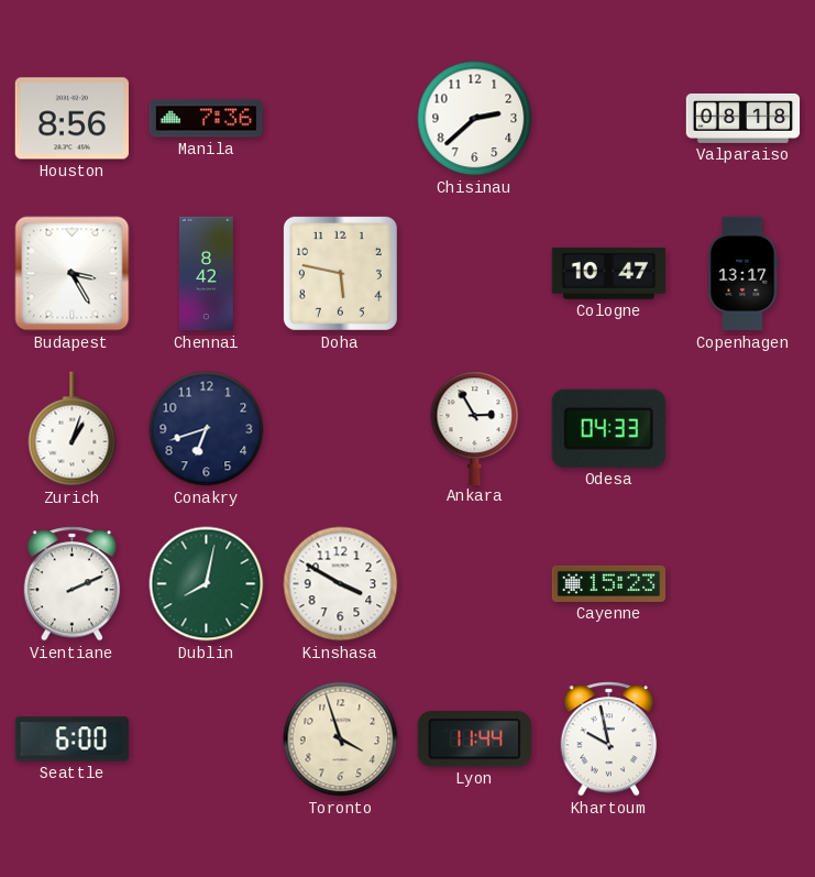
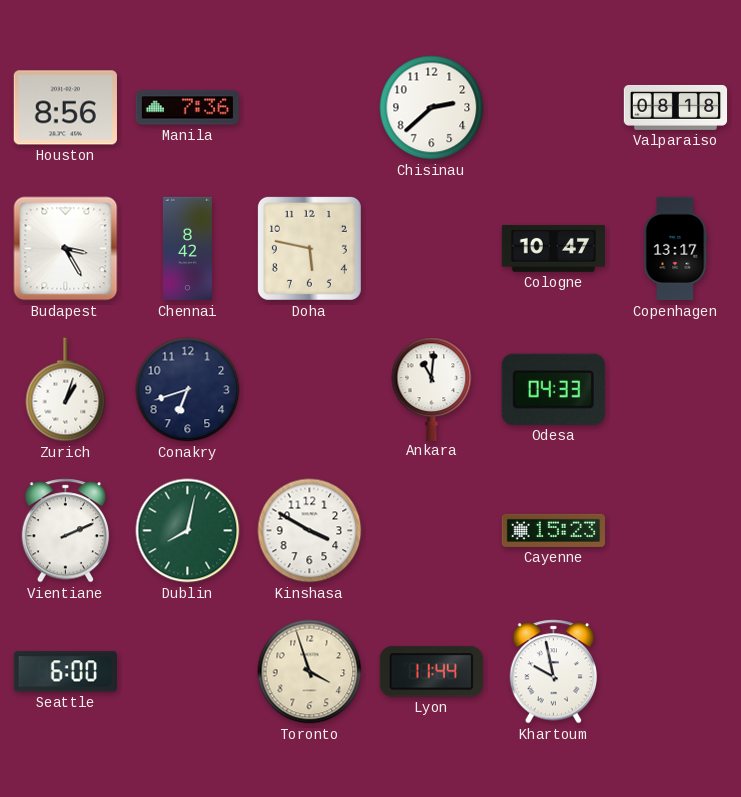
Ankara: 2:55 -> 11:01 (432, 389)
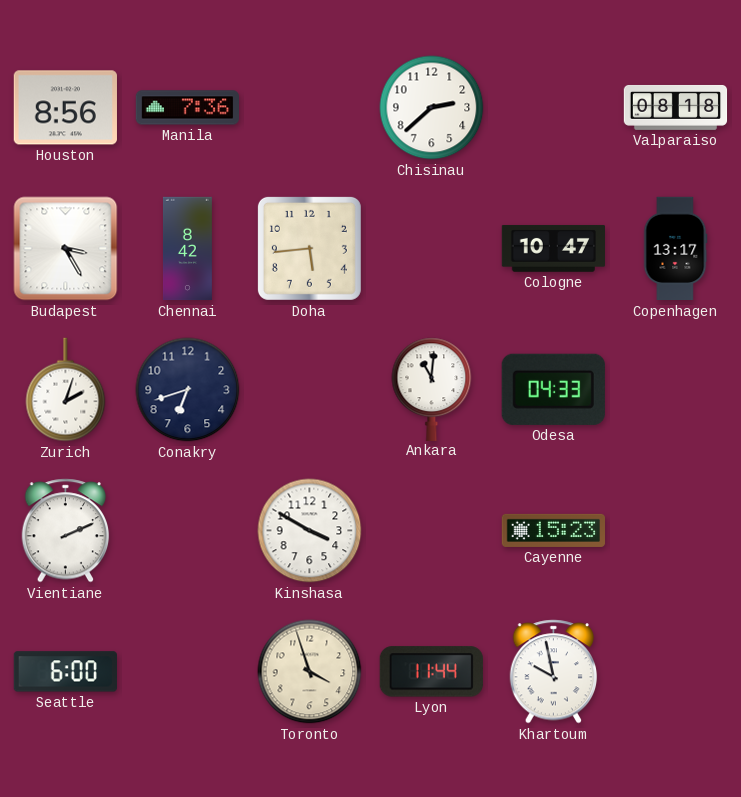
Doha: 5:47 -> 5:44 (309, 248)
Zurich: 1:03 -> 2:03 (66, 390)
Dublin: 8:02 -> none (188, 531)
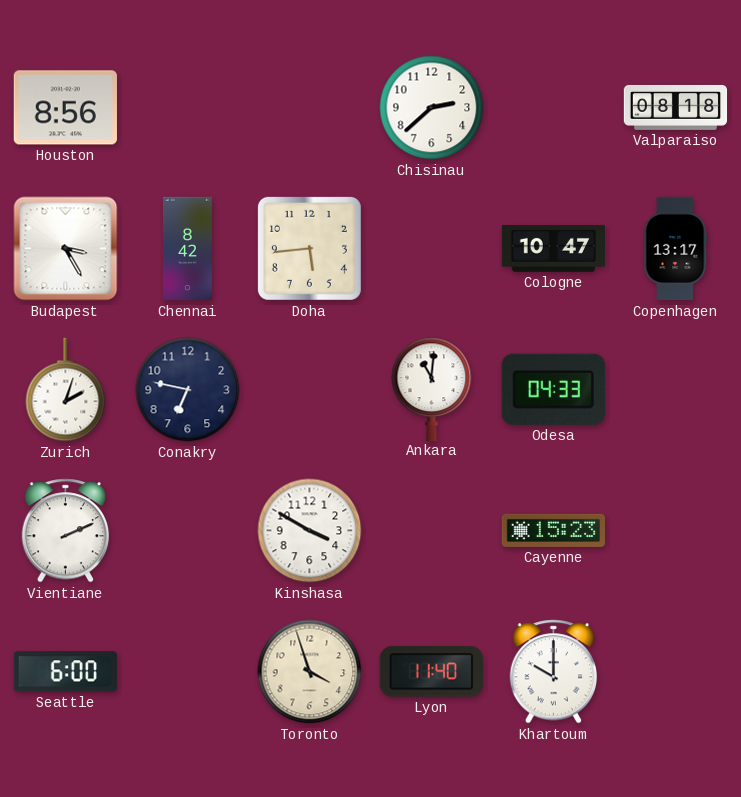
Manila: 7:36 -> none (187, 108)
Conakry: 6:42 -> 6:47 (188, 390)
Lyon: 11:44 -> 11:40 (431, 672)
Khartoum: 9:58 -> 10:00 (554, 672)
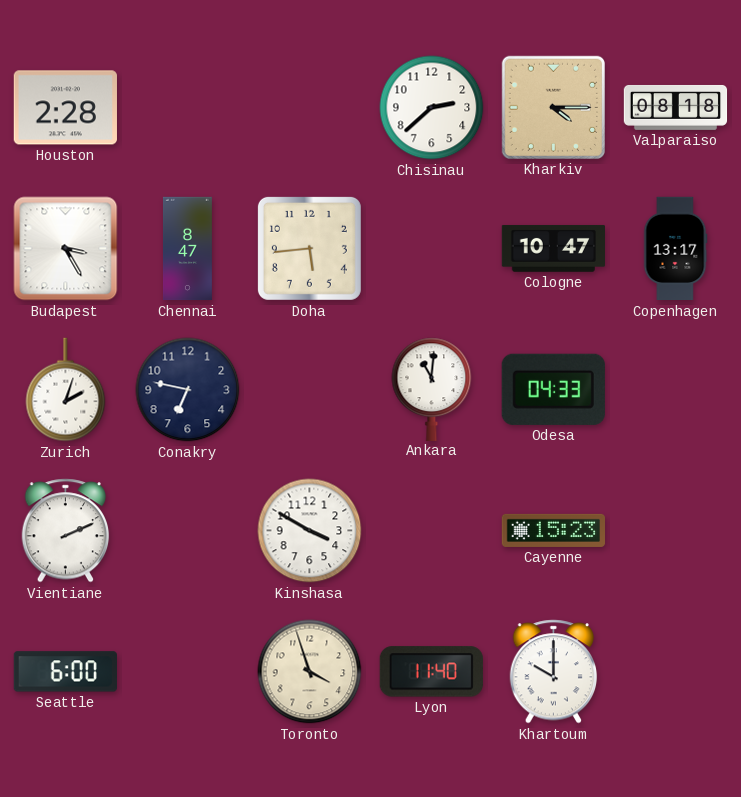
Houston: 8:56 -> 2:28 (65, 108)
Kharkiv: none -> 4:15 (553, 107)
Chennai: 8:42 -> 8:47 (187, 249)
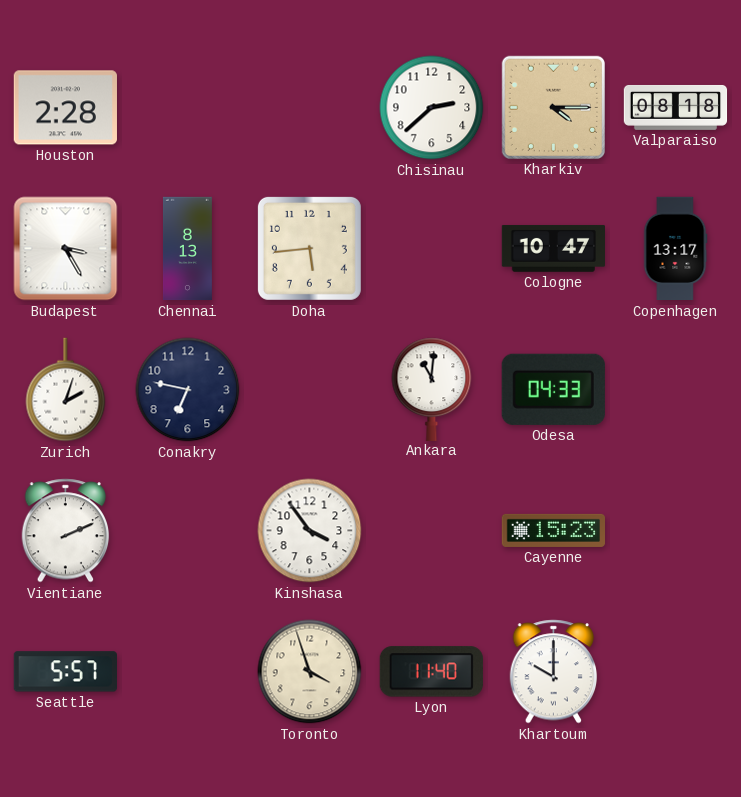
Chennai: 8:47 -> 8:13 (187, 249)
Kinshasa: 3:50 -> 3:54 (310, 531)
Seattle: 6:00 -> 5:57 (65, 672)
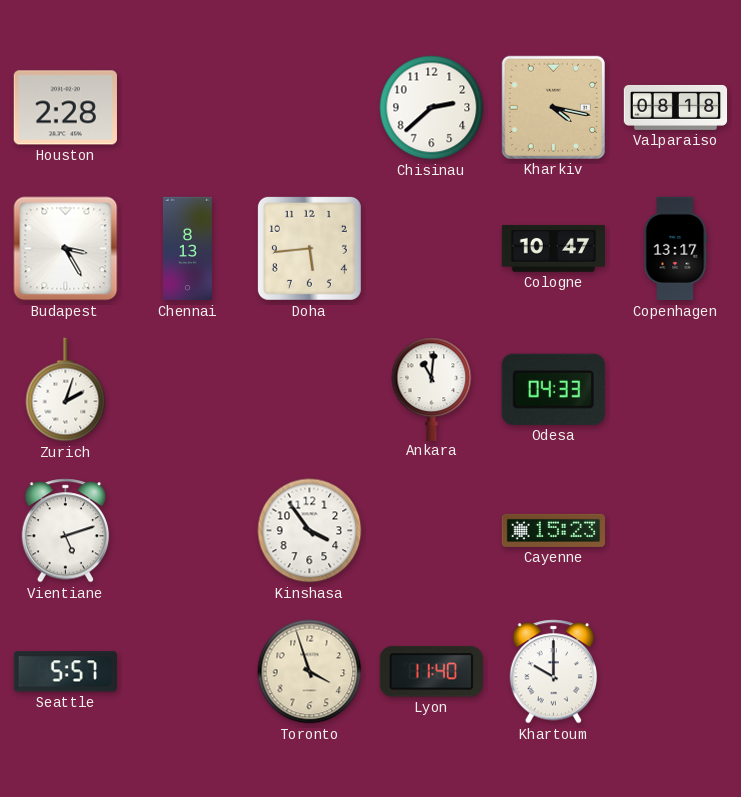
Kharkiv: 4:15 -> 4:17 (553, 107)
Conakry: 6:47 -> none (188, 390)
Vientiane: 2:11 -> 5:12 (66, 531)
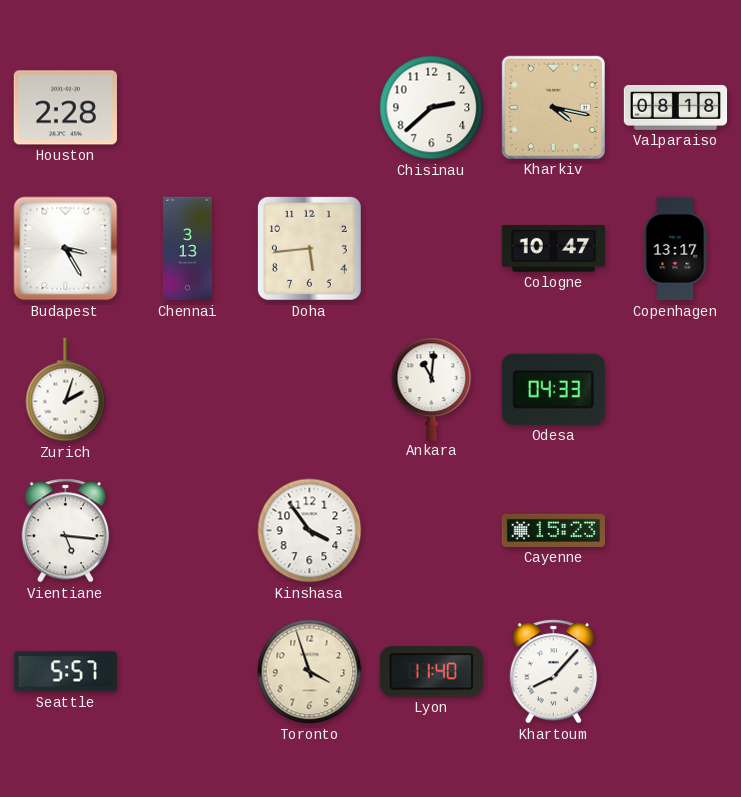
Chennai: 8:13 -> 3:13 (187, 249)
Vientiane: 5:12 -> 5:16 (66, 531)
Khartoum: 10:00 -> 8:07 (554, 672)
